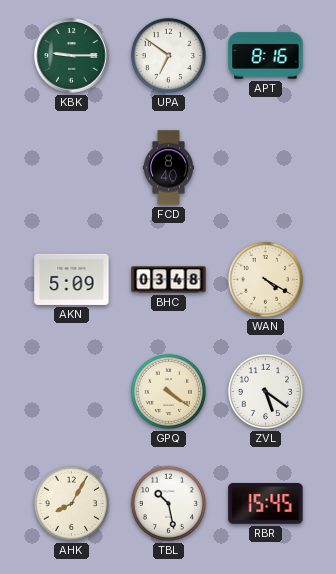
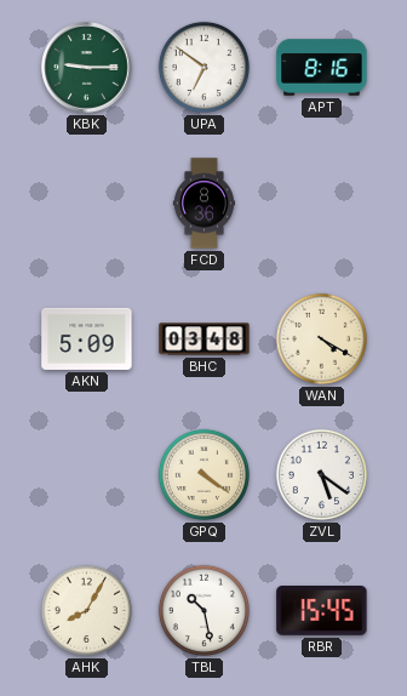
FCD: 8:40 -> 8:36 (203, 204)
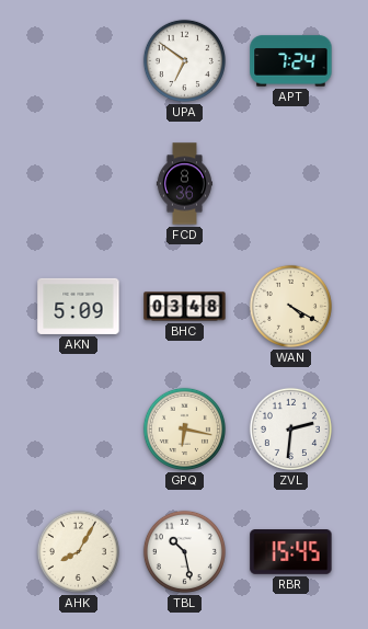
KBK: 9:15 -> none (87, 68)
APT: 8:16 -> 7:24 (291, 61)
GPQ: 4:21 -> 6:17 (184, 428)
ZVL: 5:21 -> 2:31 (290, 428)
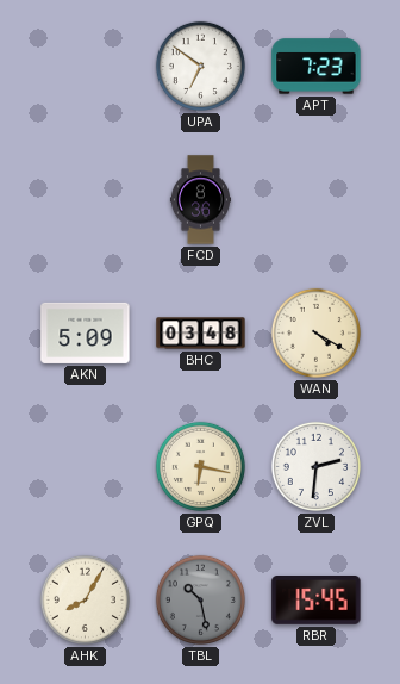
APT: 7:24 -> 7:23 (317, 67)
TBL dial: white -> grey (200, 599)
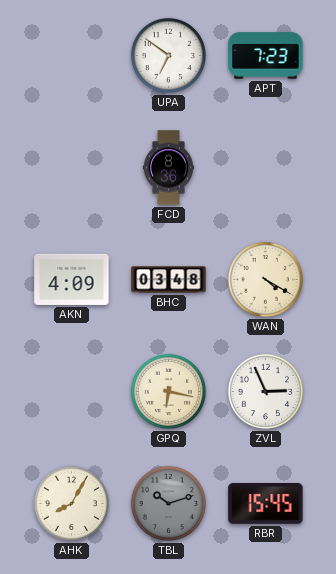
AKN: 5:09 -> 4:09 (72, 279)
ZVL: 2:31 -> 2:56 (265, 391)
TBL: 10:28 -> 10:12 (168, 503)
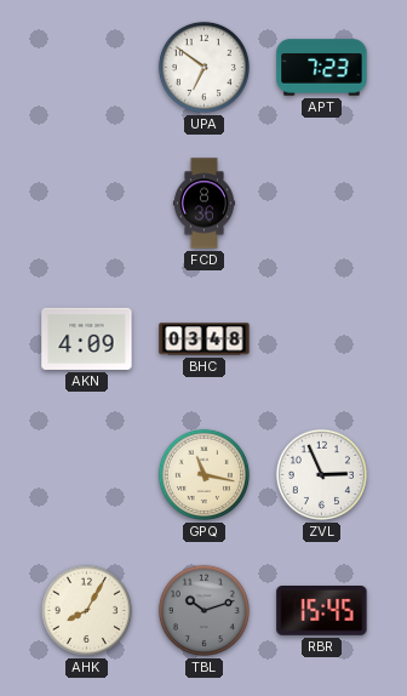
WAN: 4:20 -> none (265, 279)
GPQ: 6:17 -> 11:17 (203, 474)
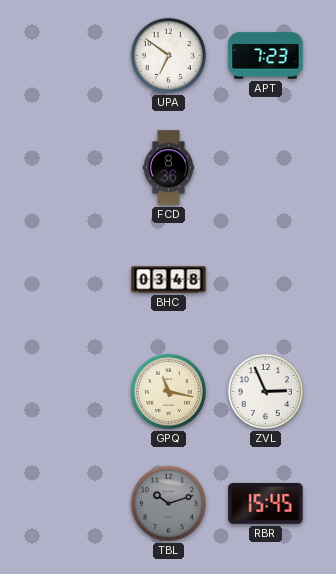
AKN: 4:09 -> none (87, 338)
AHK: 8:05 -> none (86, 610)
